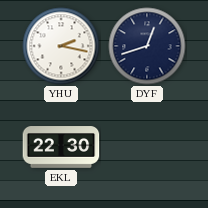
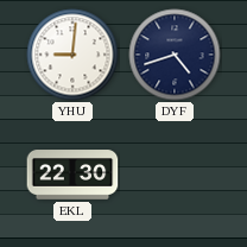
YHU: 2:17 -> 9:01 (72, 55)
DYF: 12:42 -> 4:42 (175, 55)
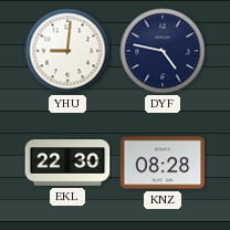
DYF: 4:42 -> 4:47 (163, 51)
KNZ: none -> 08:28 (163, 163)
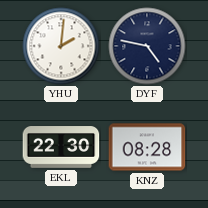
YHU: 9:01 -> 2:01 (61, 46)
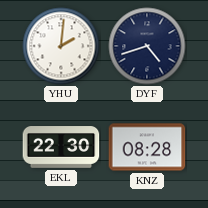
DYF: 4:47 -> 4:42 (147, 46)
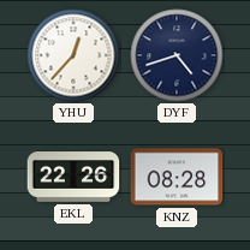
YHU: 2:01 -> 12:37 (73, 55)
EKL: 22:30 -> 22:26 (73, 177)
